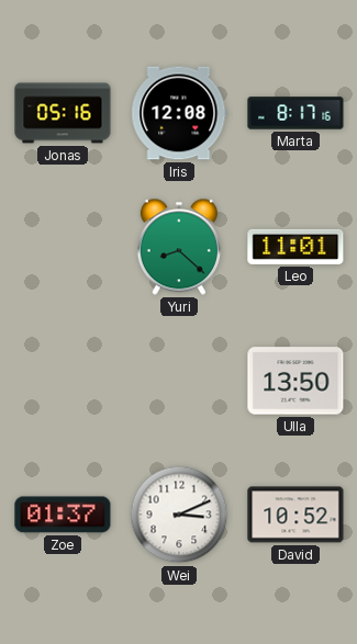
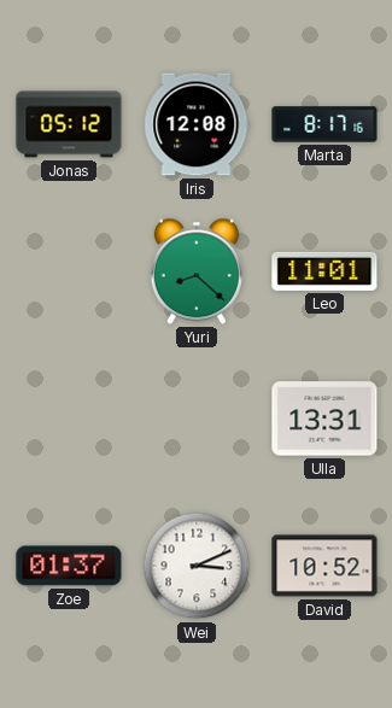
Jonas: 05:16 -> 05:12 (69, 124)
Ulla: 13:50 -> 13:31 (324, 419)
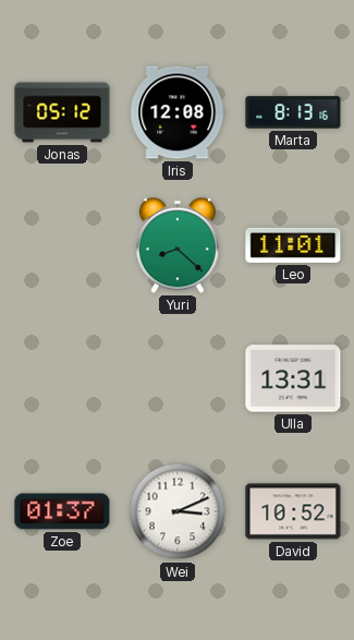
Marta: 8:17 -> 8:13 (293, 112)
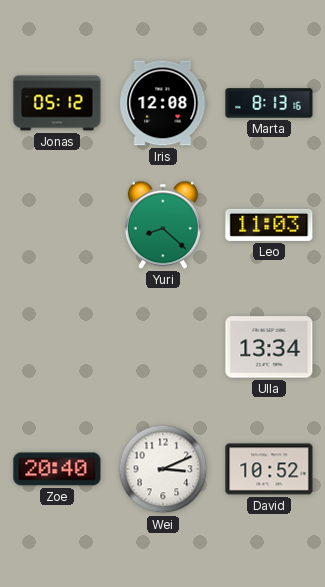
Leo: 11:01 -> 11:03 (269, 225)
Ulla: 13:31 -> 13:34 (269, 347)
Zoe: 01:37 -> 20:40 (57, 469)
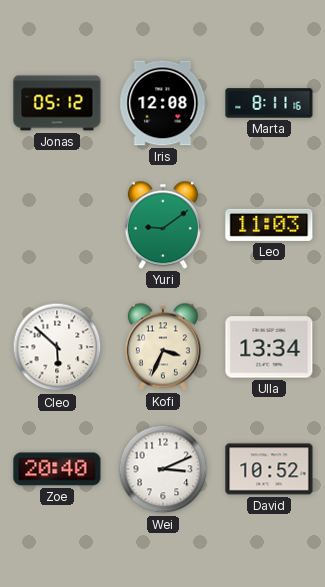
Marta: 8:13 -> 8:11 (269, 103)
Yuri: 8:22 -> 9:09 (163, 225)
Cleo: none -> 5:52 (57, 347)
Kofi: none -> 3:34 (163, 347)
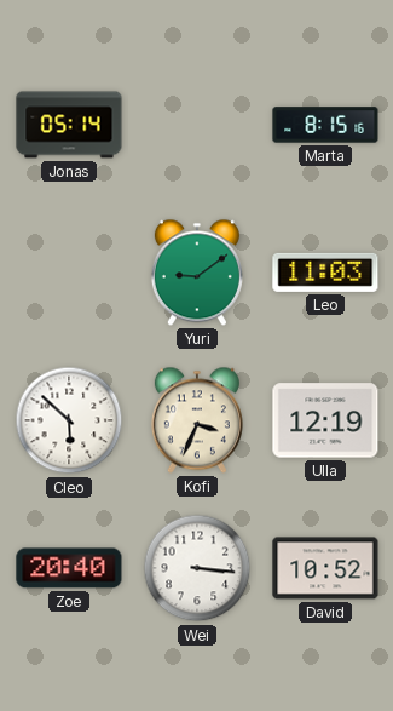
Jonas: 05:12 -> 05:14 (69, 125)
Iris: 12:08 -> none (163, 103)
Marta: 8:11 -> 8:15 (325, 125)
Ulla: 13:34 -> 12:19 (325, 420)
Wei: 3:11 -> 3:16 (197, 568)
